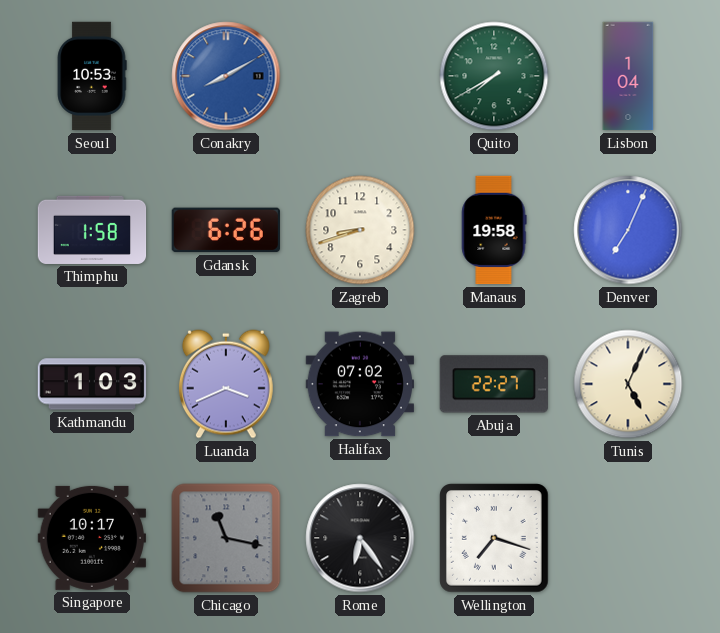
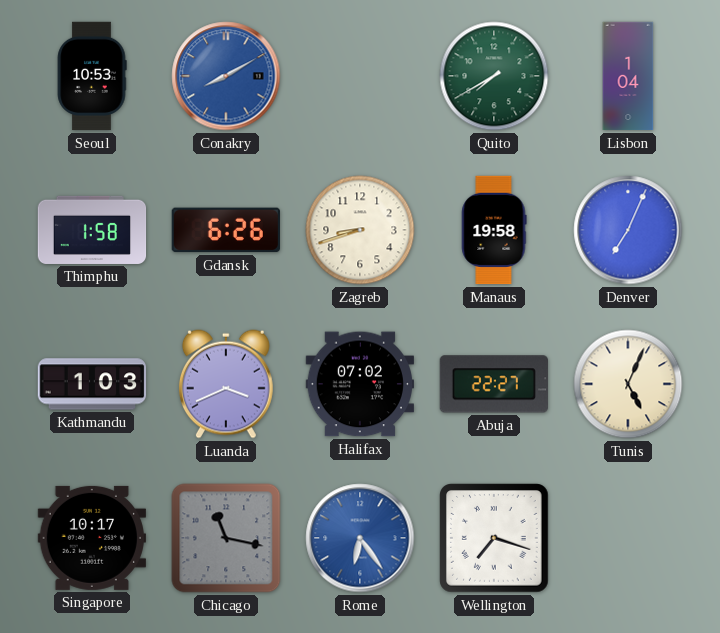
Rome dial: black -> blue (360, 538)
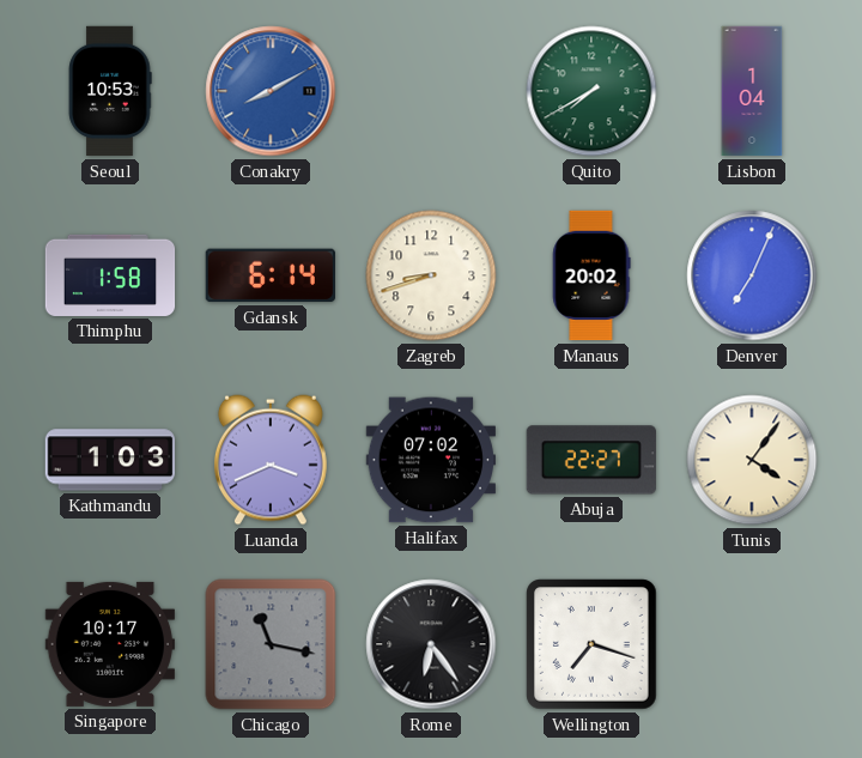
Gdansk: 6:26 -> 6:14 (271, 275)
Manaus: 19:58 -> 20:02 (591, 275)
Tunis: 5:04 -> 4:06 (752, 460)
Rome dial: blue -> black (431, 644)
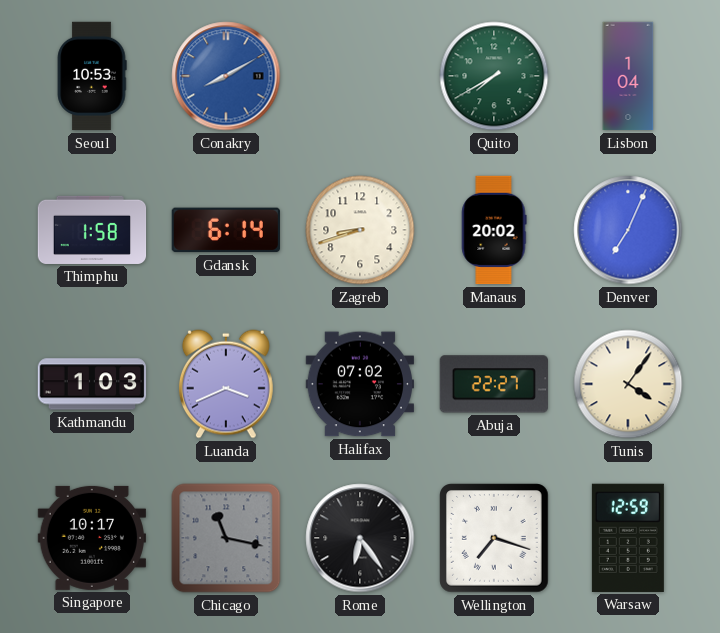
Warsaw: none -> 12:59 (628, 538)
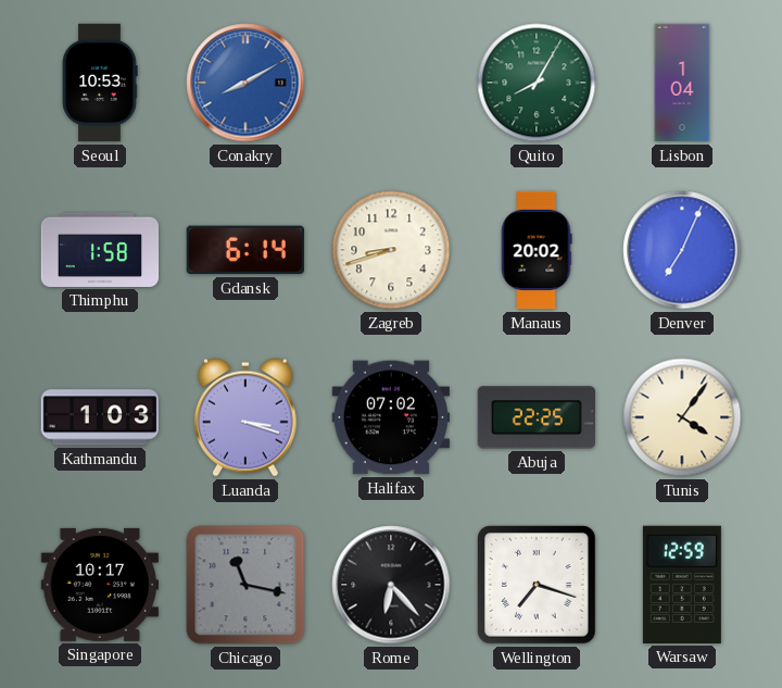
Quito: 7:40 -> 8:05 (537, 83)
Luanda: 3:41 -> 3:18 (245, 417)
Abuja: 22:27 -> 22:25 (537, 417)
Rome: 6:24 -> 6:23 (391, 585)
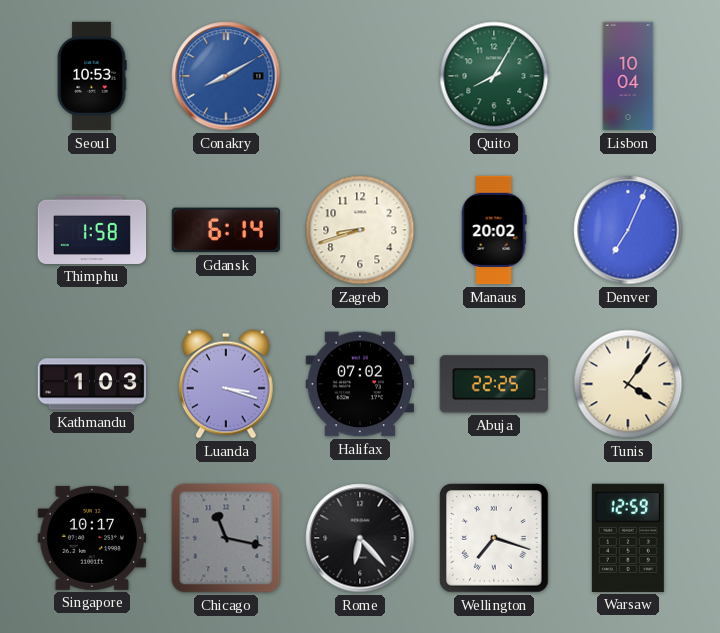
Lisbon: 1:04 -> 10:04 (628, 76)
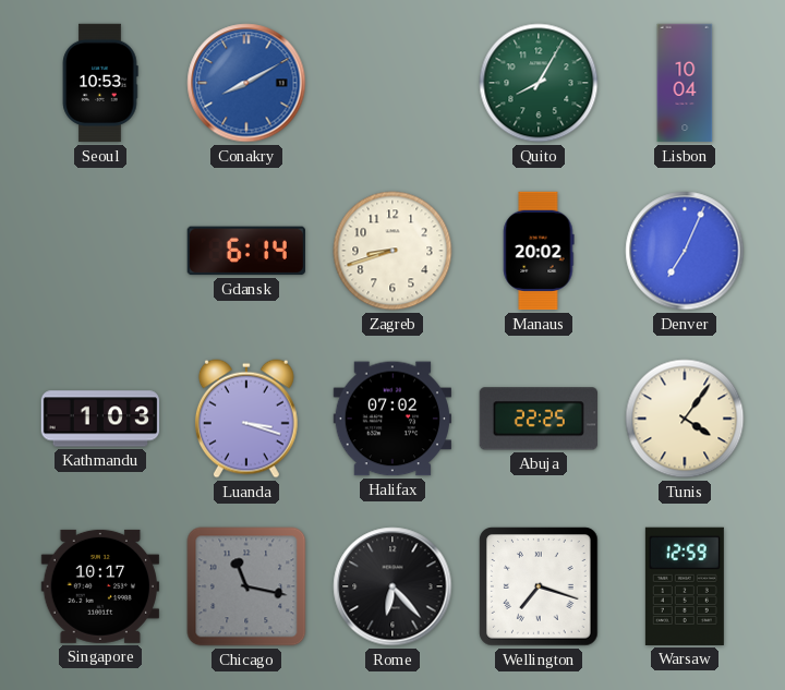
Thimphu: 1:58 -> none (92, 230)
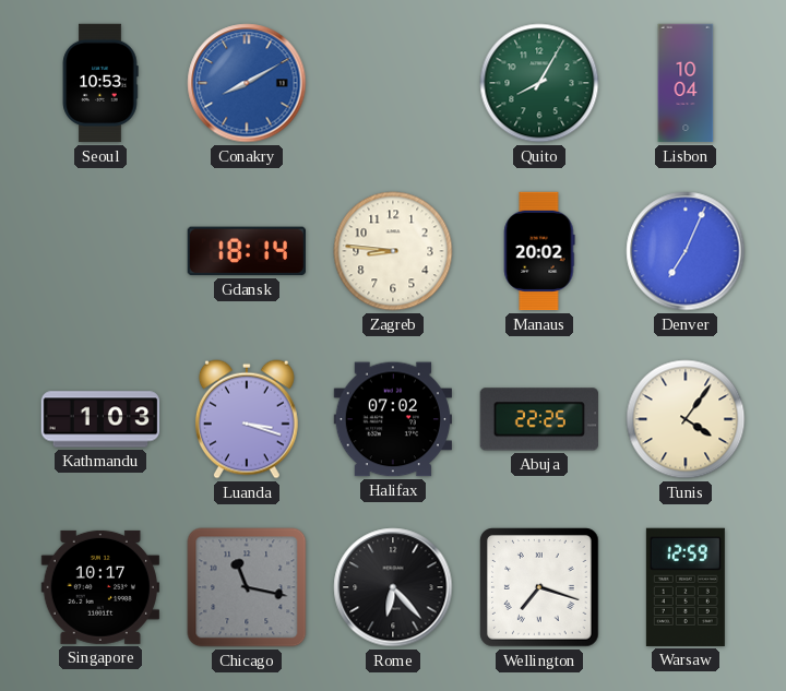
Gdansk: 6:14 -> 18:14 (247, 251)
Zagreb: 8:42 -> 8:46 (393, 251)
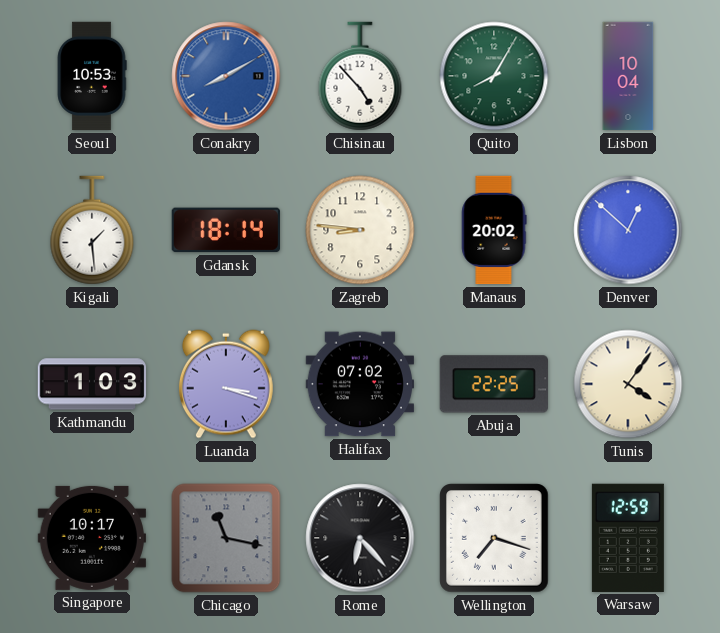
Chisinau: none -> 4:53 (360, 76)
Kigali: none -> 1:29 (92, 230)
Denver: 7:04 -> 12:52 (628, 230)
